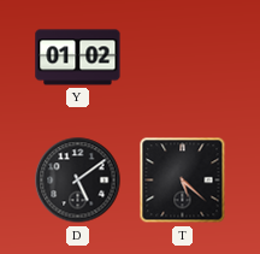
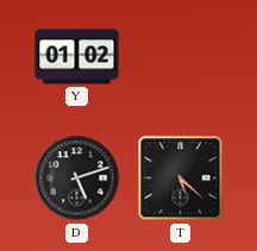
D: 5:09 -> 5:12 (77, 178)
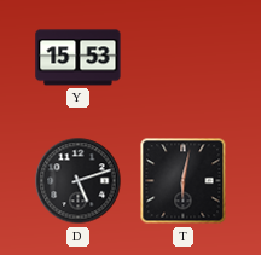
Y: 01:02 -> 15:53 (79, 58)
T: 5:22 -> 6:02 (184, 181)
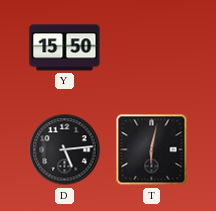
Y: 15:53 -> 15:50 (65, 48)
D: 5:12 -> 5:14 (65, 150)
